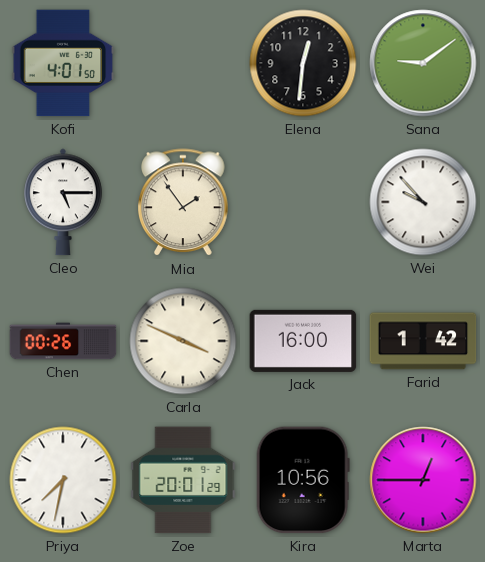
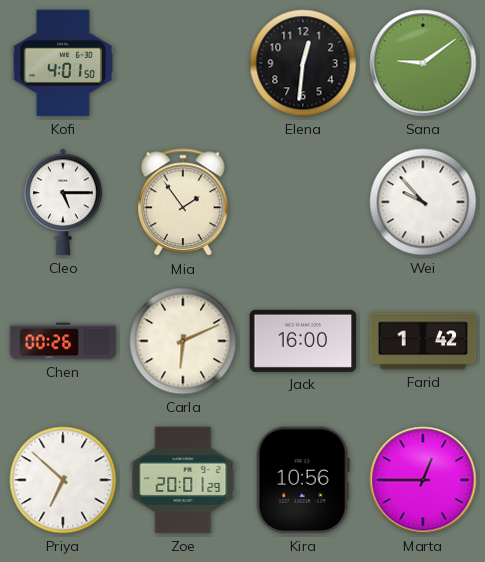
Carla: 3:49 -> 6:11 (183, 341)
Priya: 7:32 -> 6:52 (63, 480)
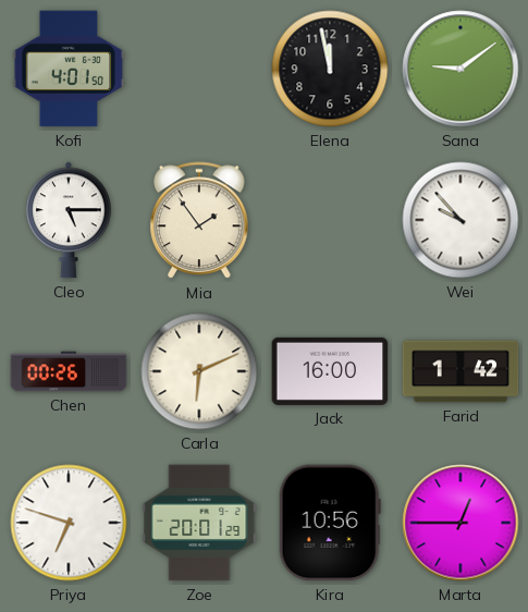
Elena: 12:31 -> 11:58 (330, 69)
Priya: 6:52 -> 6:48 (69, 523)
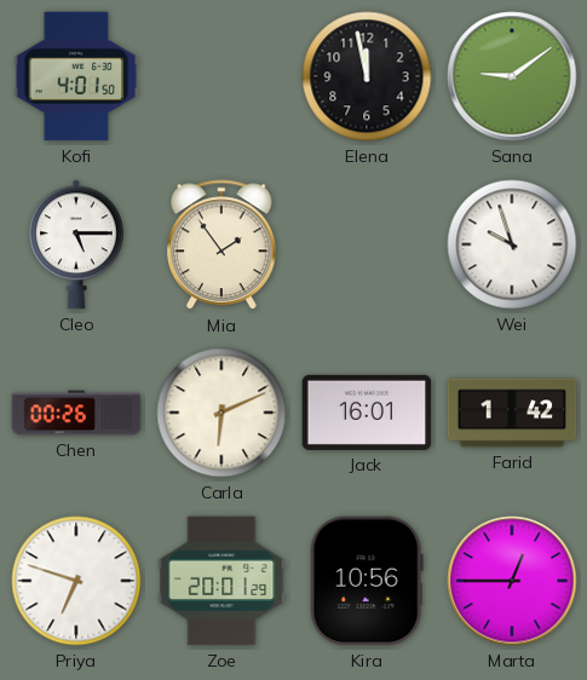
Wei: 9:53 -> 9:57 (512, 244)
Jack: 16:00 -> 16:01 (367, 413)
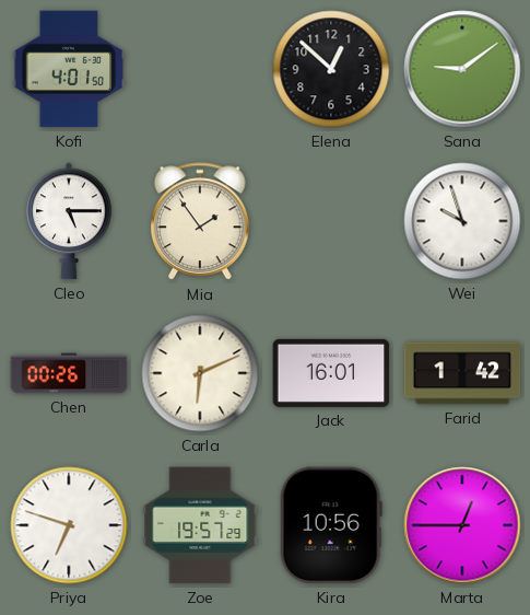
Elena: 11:58 -> 12:52 (331, 69)
Zoe: 20:01 -> 19:57 (200, 525)
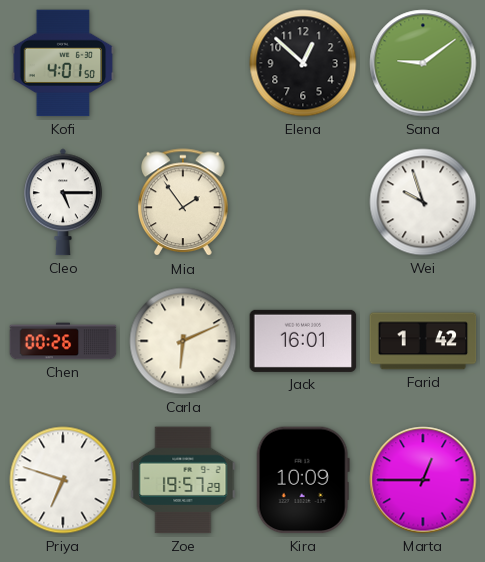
Kira: 10:56 -> 10:09 (303, 480)
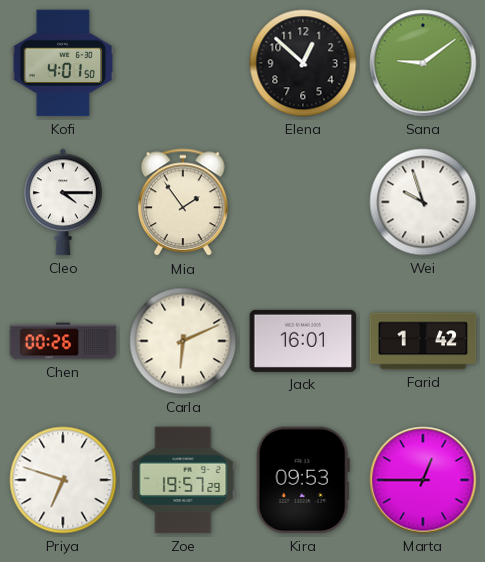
Cleo: 5:15 -> 4:15 (64, 202)
Kira: 10:09 -> 09:53 (303, 480)
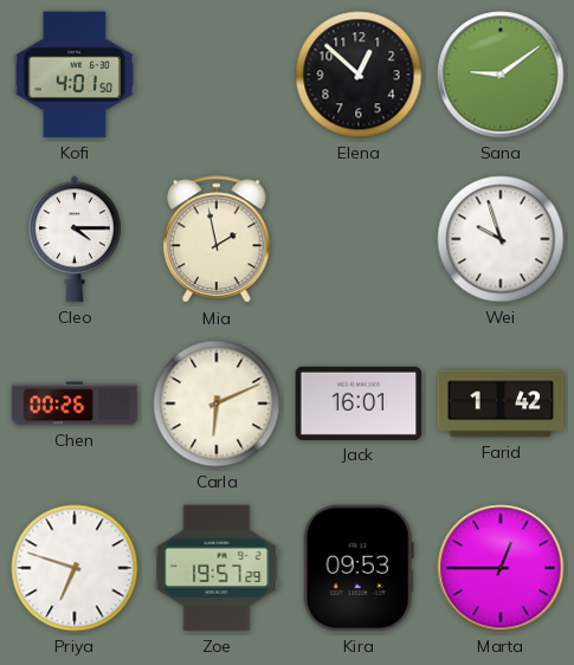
Mia: 1:54 -> 1:58 (217, 240)
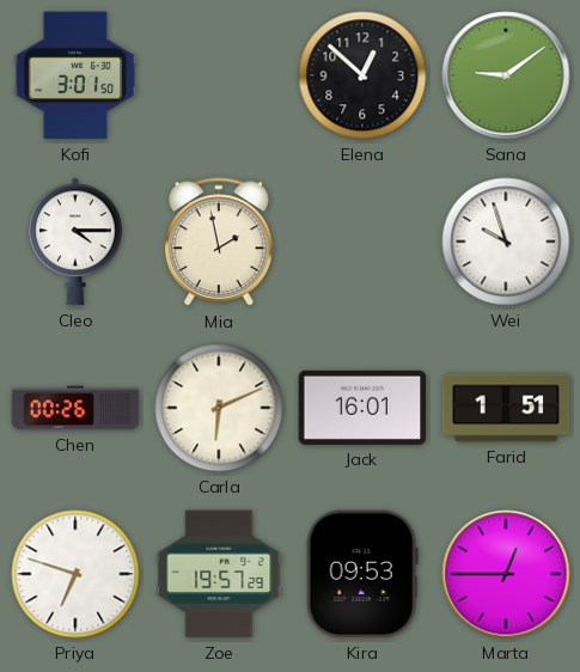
Kofi: 4:01 -> 3:01 (75, 75)
Farid: 1:42 -> 1:51 (506, 408)
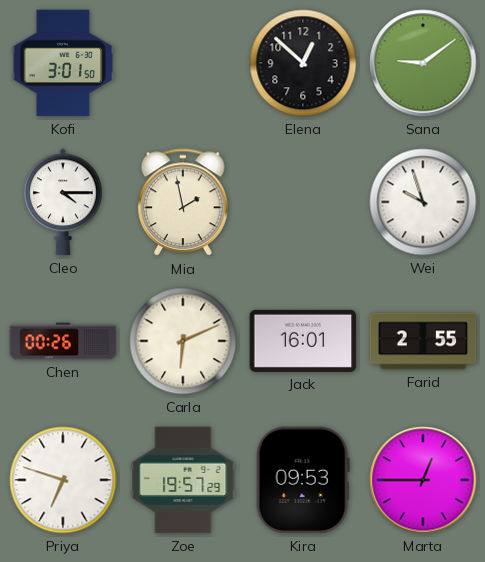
Farid: 1:51 -> 2:55 (423, 341)
